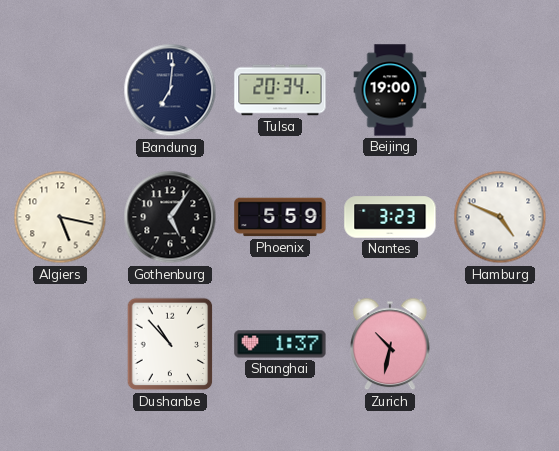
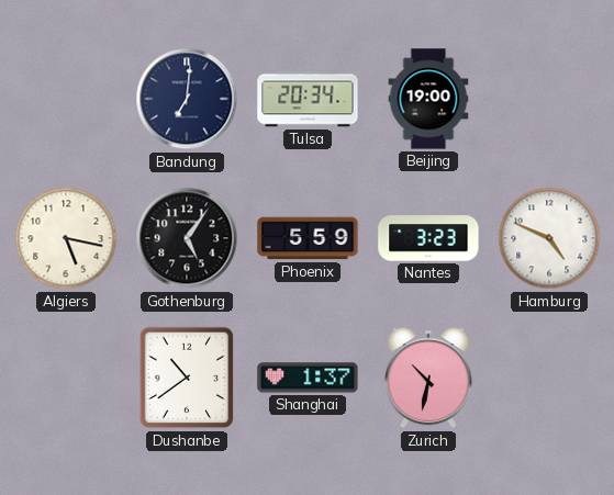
Dushanbe: 10:53 -> 10:39 (187, 378)
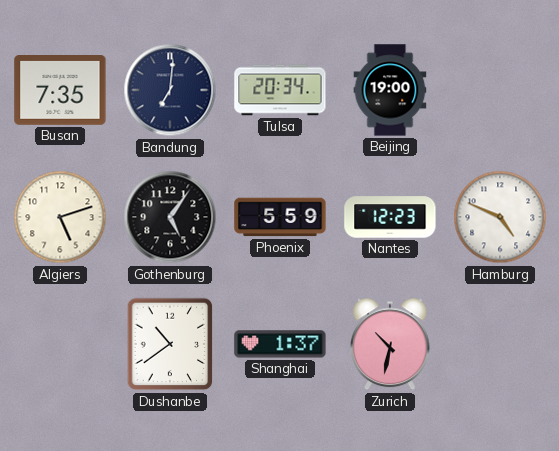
Busan: none -> 7:35 (60, 91)
Algiers: 5:17 -> 5:12 (60, 217)
Nantes: 3:23 -> 12:23 (390, 217)
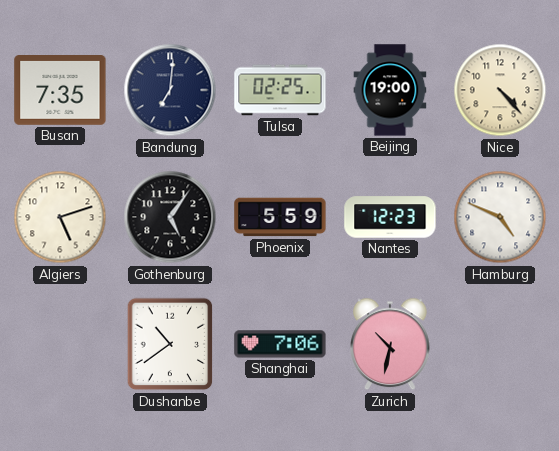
Tulsa: 20:34 -> 02:25 (280, 90)
Nice: none -> 4:23 (500, 90)
Shanghai: 1:37 -> 7:06 (280, 344)
